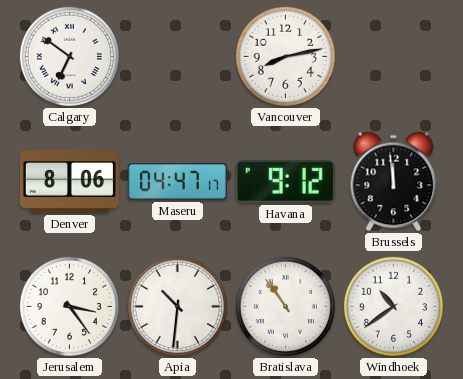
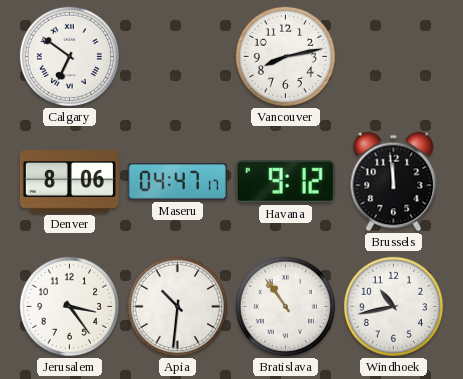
Windhoek: 10:39 -> 10:43 (393, 306)
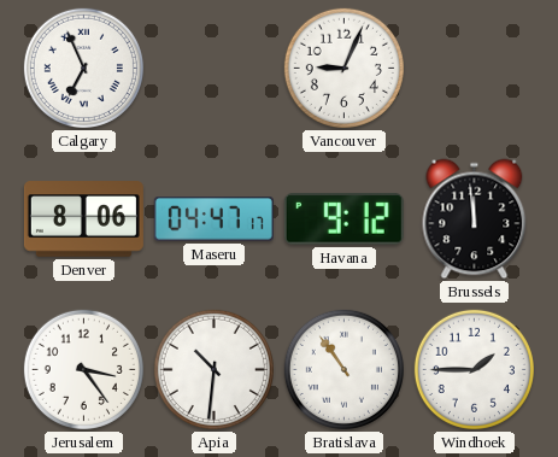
Calgary: 6:51 -> 6:56 (83, 68)
Vancouver: 8:13 -> 9:04 (343, 68)
Windhoek: 10:43 -> 1:45 (474, 369)
